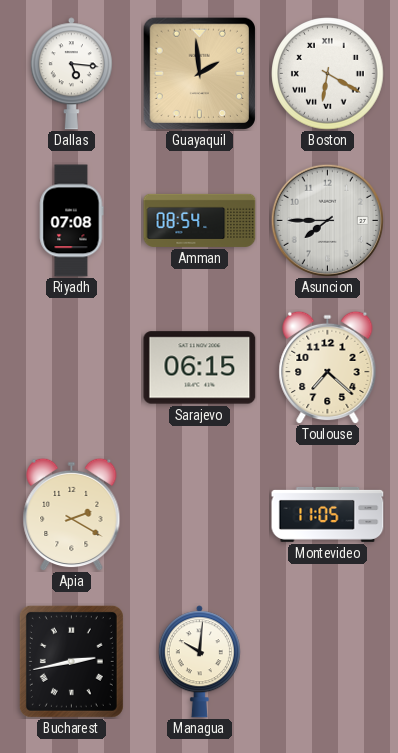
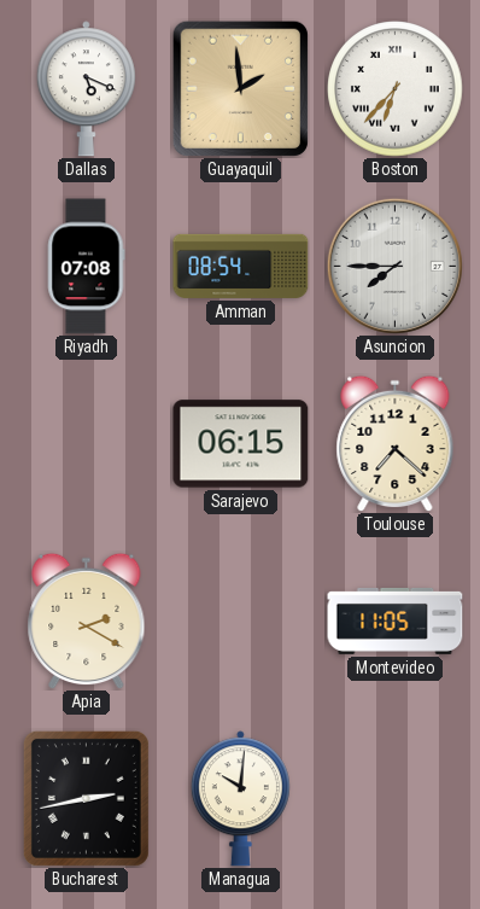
Dallas: 5:16 -> 5:19 (86, 89)
Boston: 6:20 -> 6:37 (396, 89)
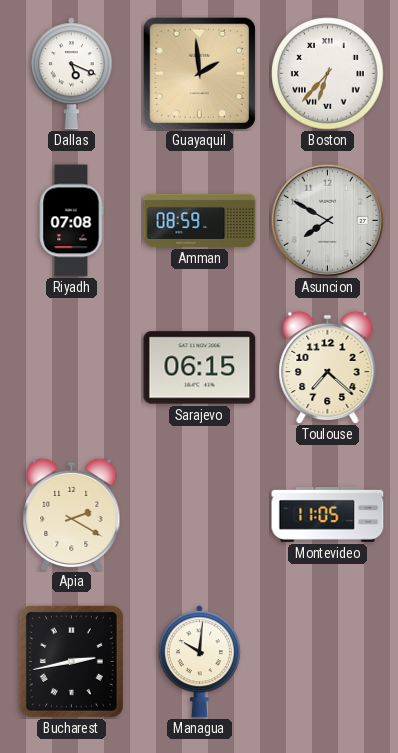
Amman: 08:54 -> 08:59 (200, 220)
Asuncion: 7:45 -> 7:50 (327, 220)
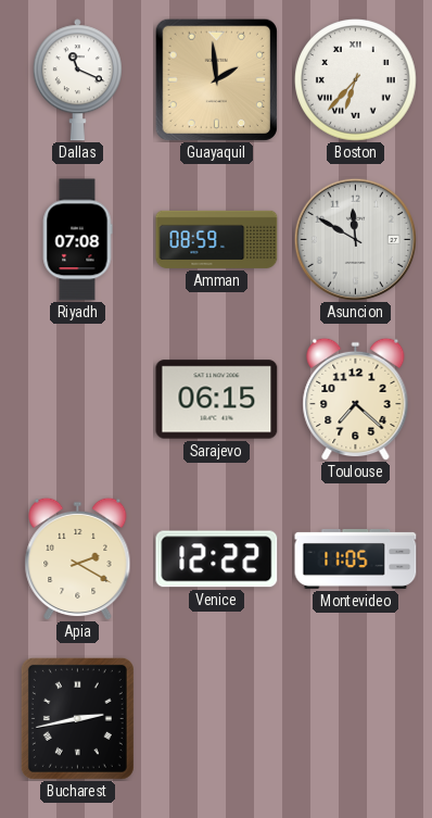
Dallas: 5:19 -> 11:19 (77, 80)
Asuncion: 7:50 -> 11:50 (355, 239)
Venice: none -> 12:22 (217, 559)
Managua: 10:01 -> none (199, 662)
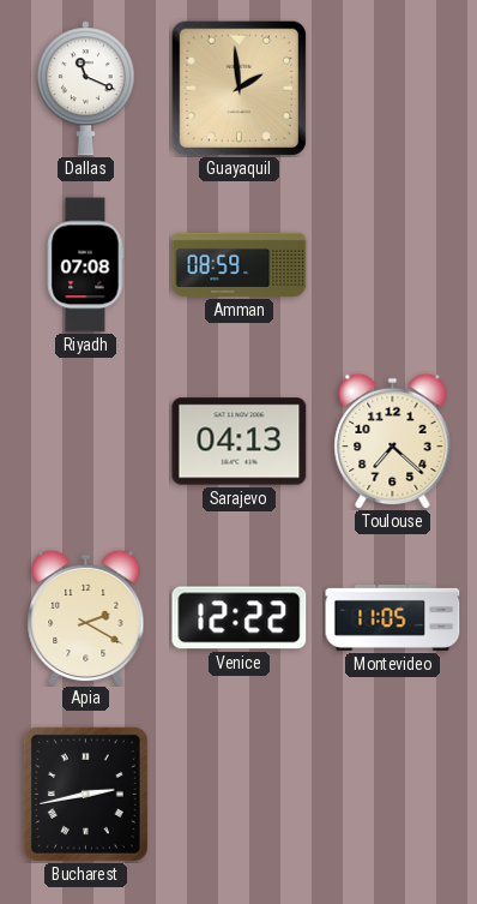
Boston: 6:37 -> none (356, 80)
Asuncion: 11:50 -> none (355, 239)
Sarajevo: 06:15 -> 04:13 (240, 442)
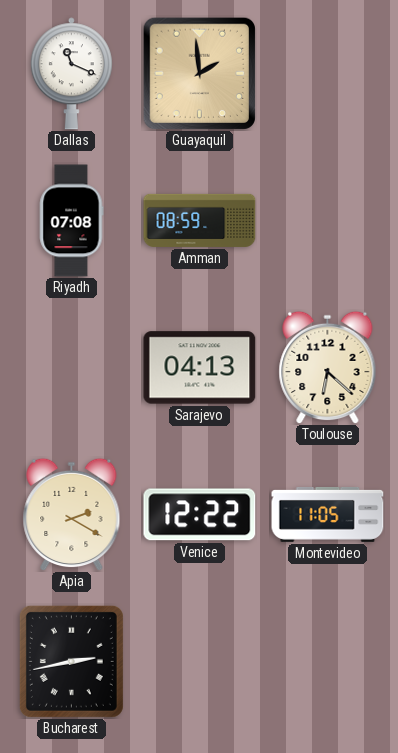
Toulouse: 7:22 -> 6:22 (328, 367)
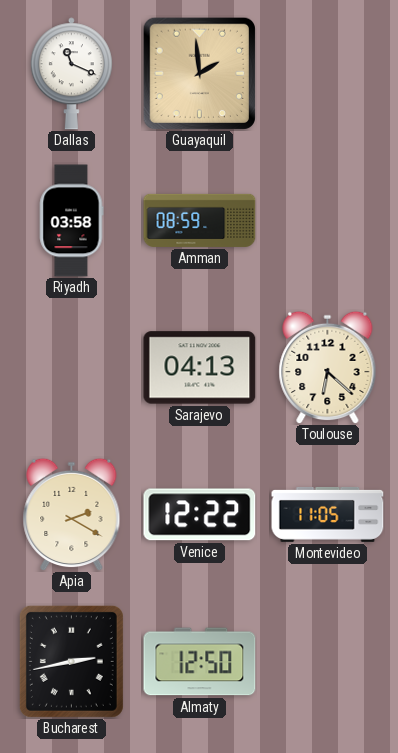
Riyadh: 07:08 -> 03:58 (71, 221)
Almaty: none -> 12:50 (200, 662)
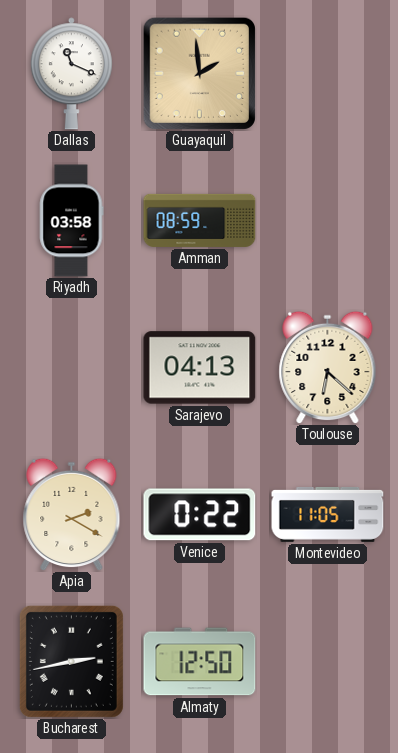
Venice: 12:22 -> 0:22 (200, 515)
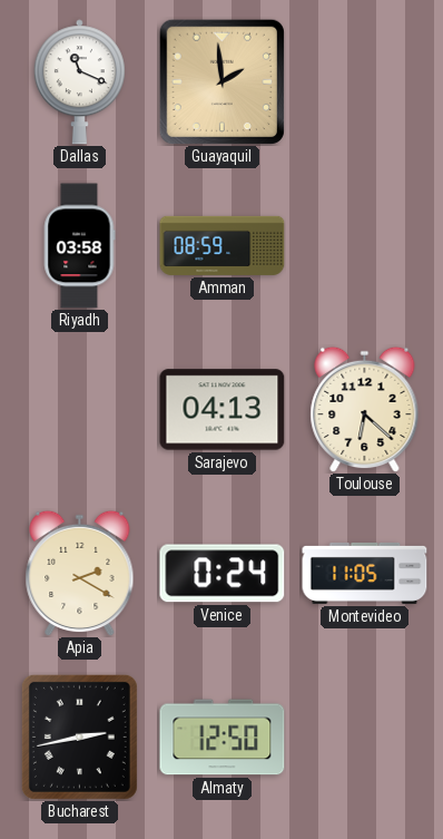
Venice: 0:22 -> 0:24 (223, 574)
